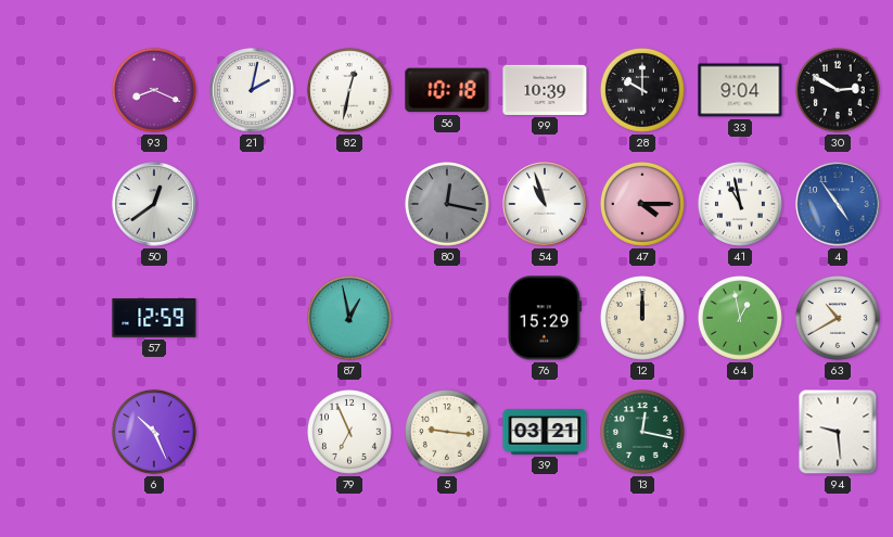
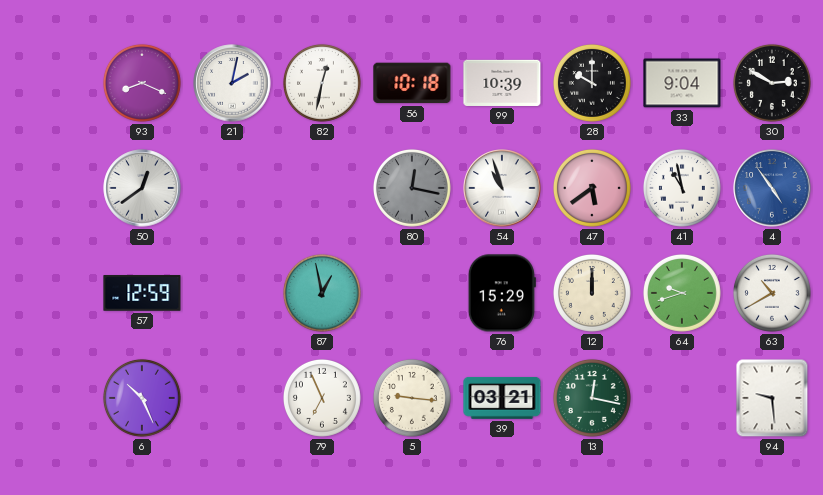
47: 4:15 -> 5:39 (592, 188)
64: 12:58 -> 9:42 (682, 293)
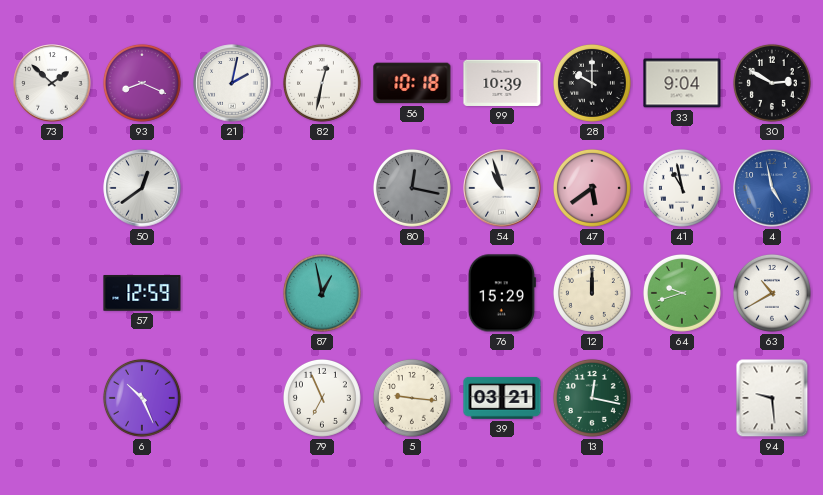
73: none -> 1:52 (52, 83)
4: 4:54 -> 4:58 (772, 188)
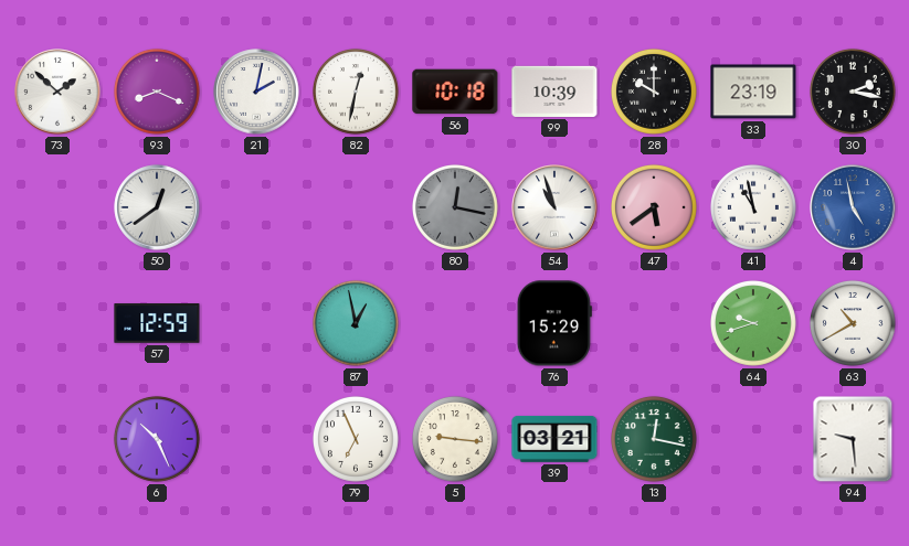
33: 9:04 -> 23:19 (753, 92)
30: 2:50 -> 2:17 (853, 92)
12: 12:00 -> none (592, 293)
